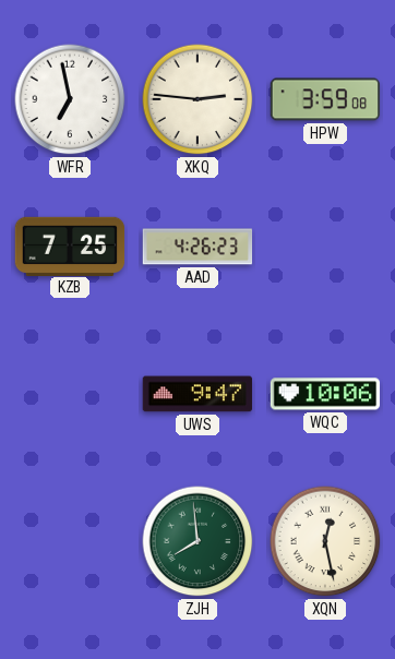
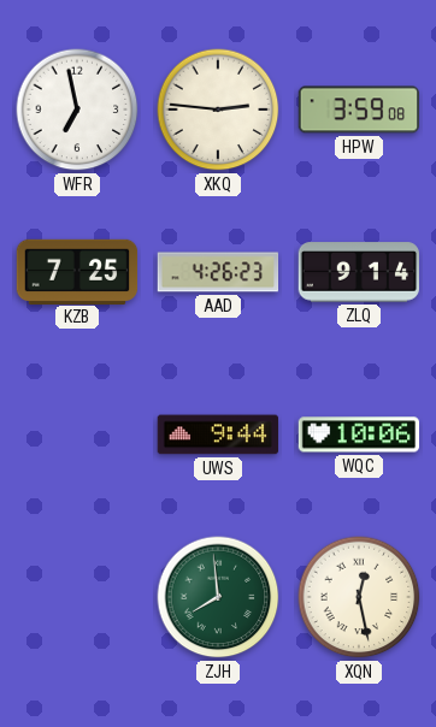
ZLQ: none -> 9:14 (359, 272)
UWS: 9:47 -> 9:44 (218, 435)
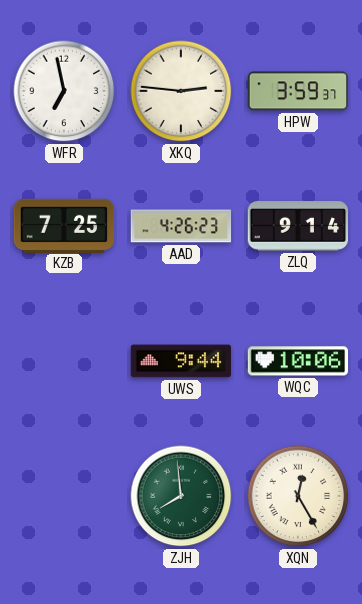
HPW: 3:59:08 -> 3:59:37 (298, 91)
XQN: 12:28 -> 12:25 (298, 496)
